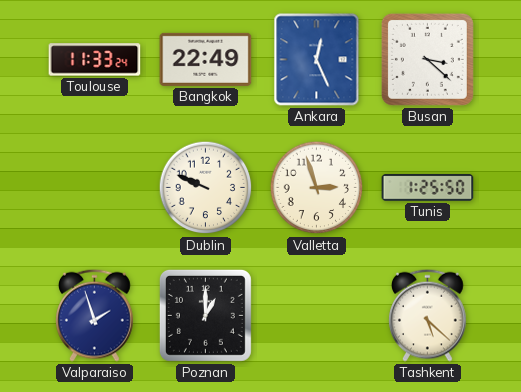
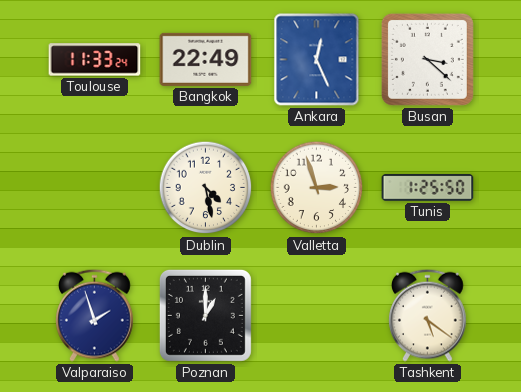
Dublin: 9:49 -> 4:28 (206, 188)
Tashkent: 5:22 -> 5:21 (428, 315)
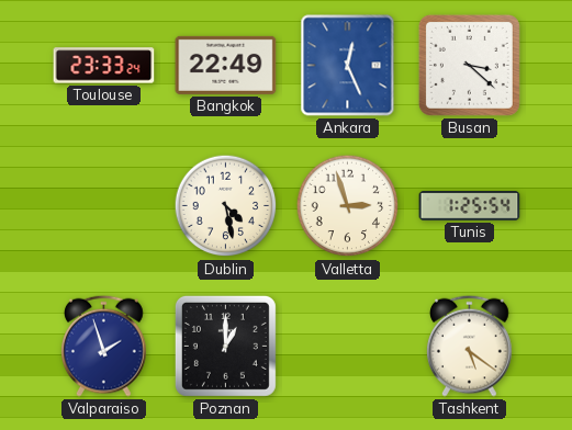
Toulouse: 11:33 -> 23:33 (104, 66)
Tunis: 1:25:50 -> 1:25:54 (470, 206)
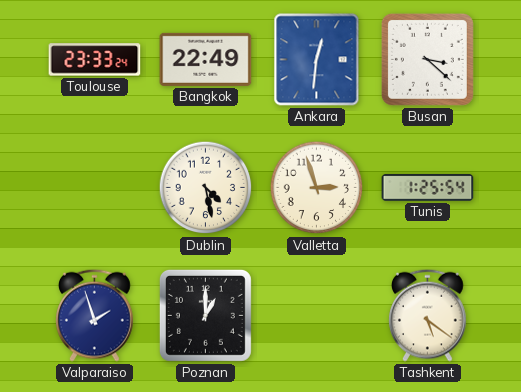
Ankara: 12:26 -> 12:31 (317, 60)
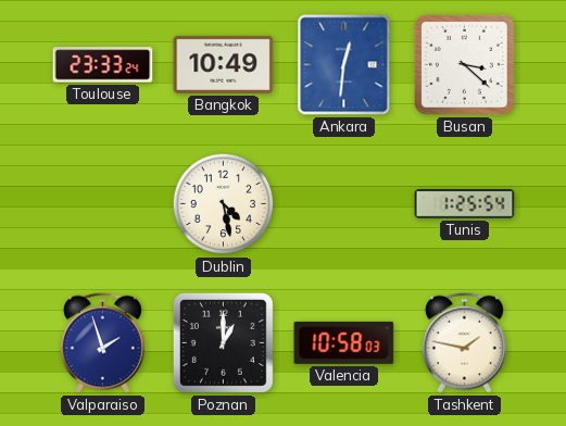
Bangkok: 22:49 -> 10:49 (224, 64)
Valletta: 2:57 -> none (317, 188)
Valencia: none -> 10:58 (344, 342)
Tashkent: 5:21 -> 1:47 (465, 342)
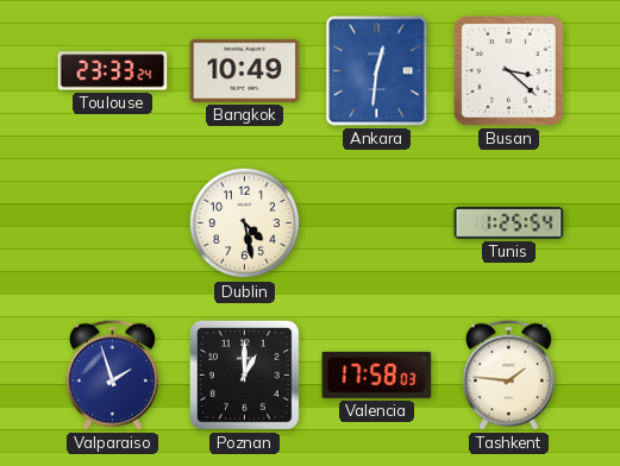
Valencia: 10:58 -> 17:58 (377, 374)
Tashkent: 1:47 -> 1:46 (509, 374)
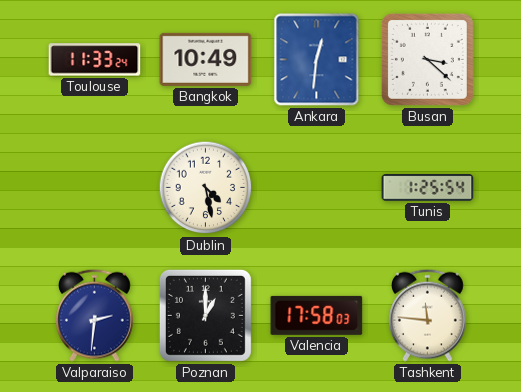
Toulouse: 23:33 -> 11:33 (95, 60)
Valparaiso: 1:57 -> 2:31 (95, 315)
Tashkent: 1:46 -> 11:46 (428, 315)
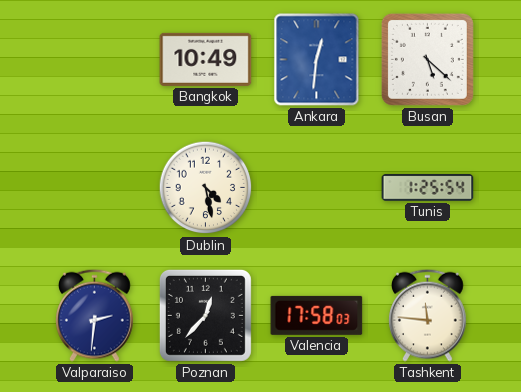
Toulouse: 11:33 -> none (95, 60)
Busan: 3:22 -> 5:22 (427, 59)
Poznan: 1:00 -> 12:37 (205, 315)
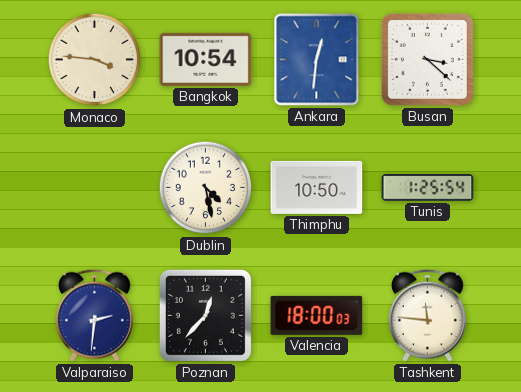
Monaco: none -> 3:46 (95, 60)
Bangkok: 10:49 -> 10:54 (206, 59)
Busan: 5:22 -> 3:22 (427, 59)
Thimphu: none -> 10:50 (317, 187)
Valencia: 17:58 -> 18:00 (317, 315)
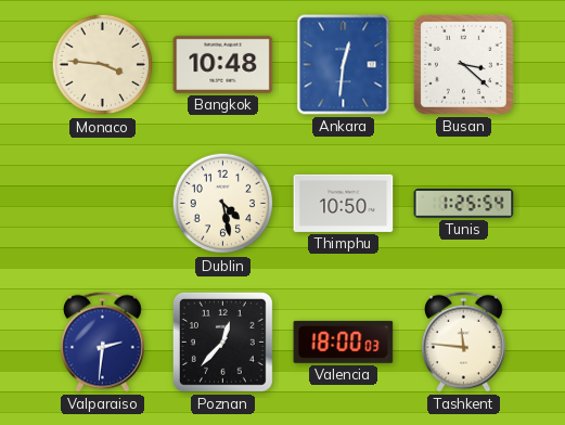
Bangkok: 10:54 -> 10:48 (223, 64)
